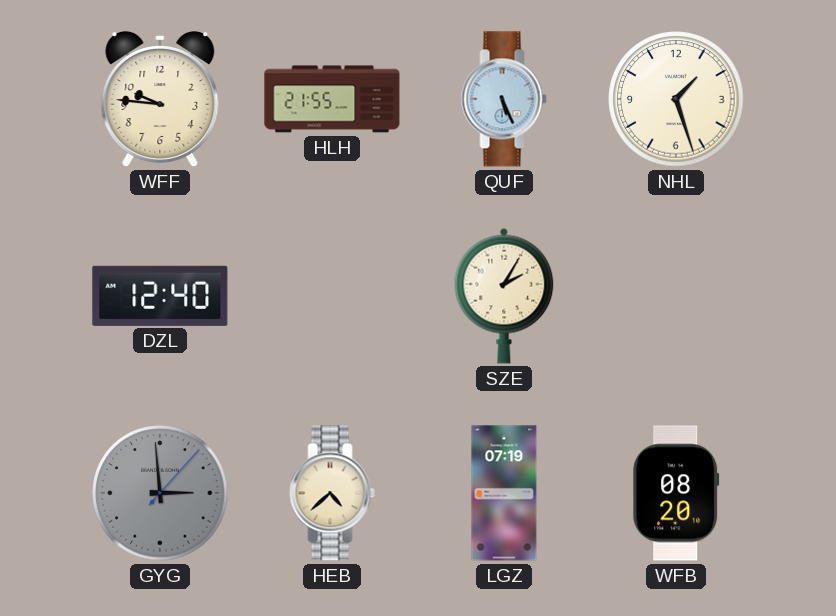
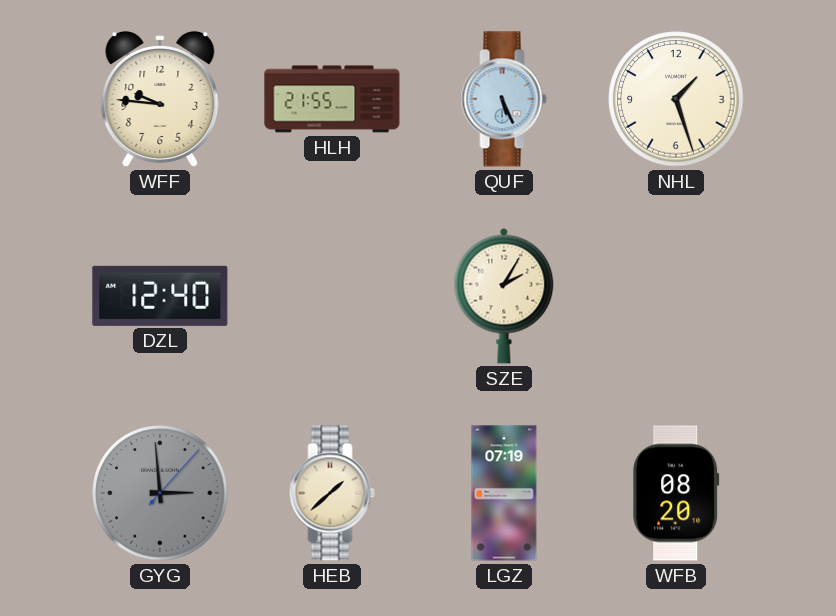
HEB: 4:38 -> 1:38 (332, 493)
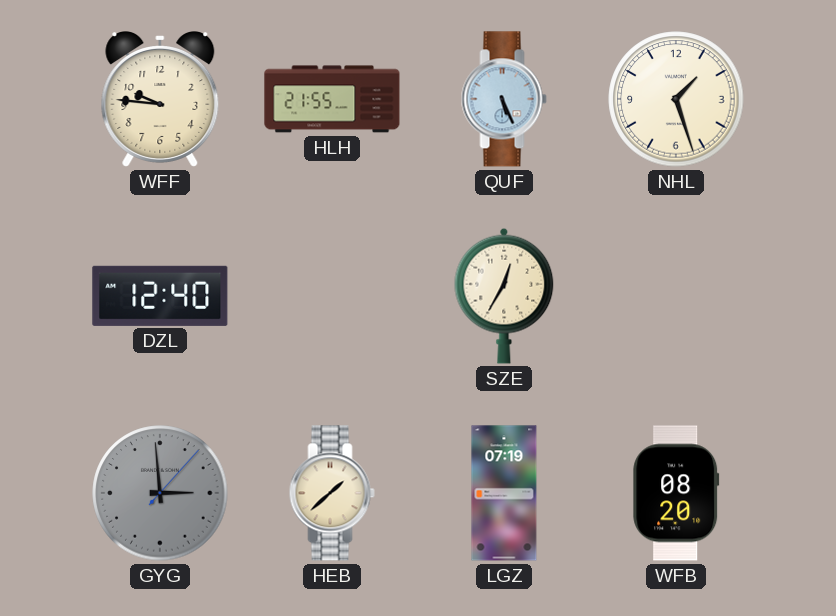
SZE: 2:05 -> 12:35 (504, 296)
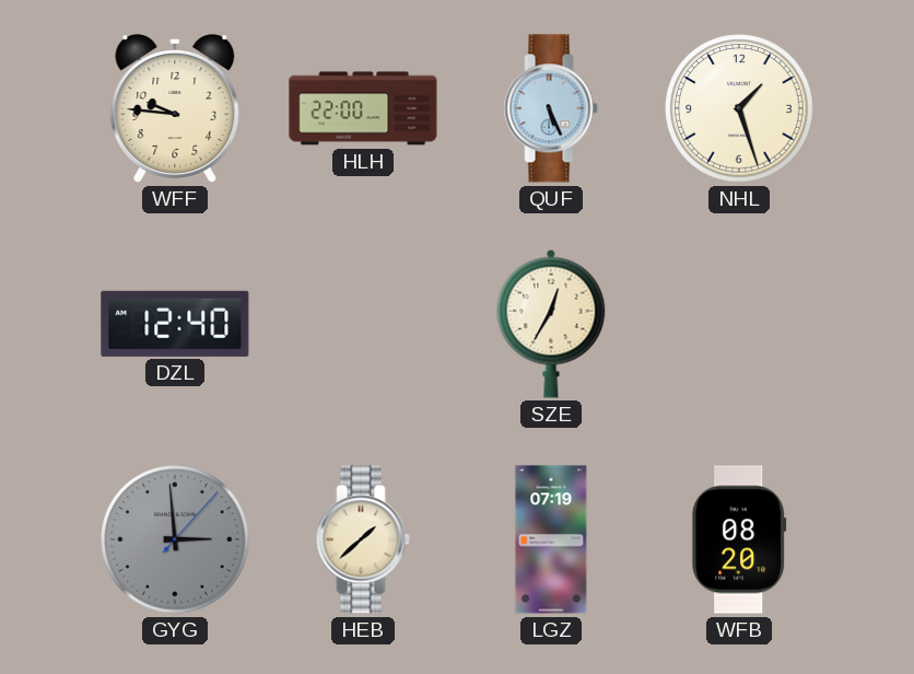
HLH: 21:55 -> 22:00 (363, 108)
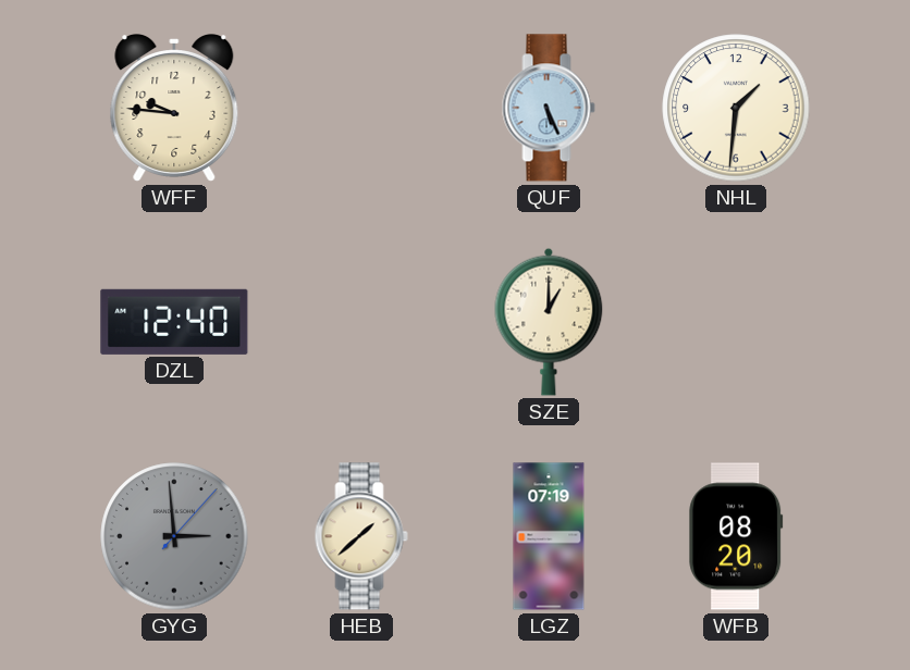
HLH: 22:00 -> none (363, 108)
NHL: 1:27 -> 1:31 (736, 108)
SZE: 12:35 -> 1:00 (549, 322)
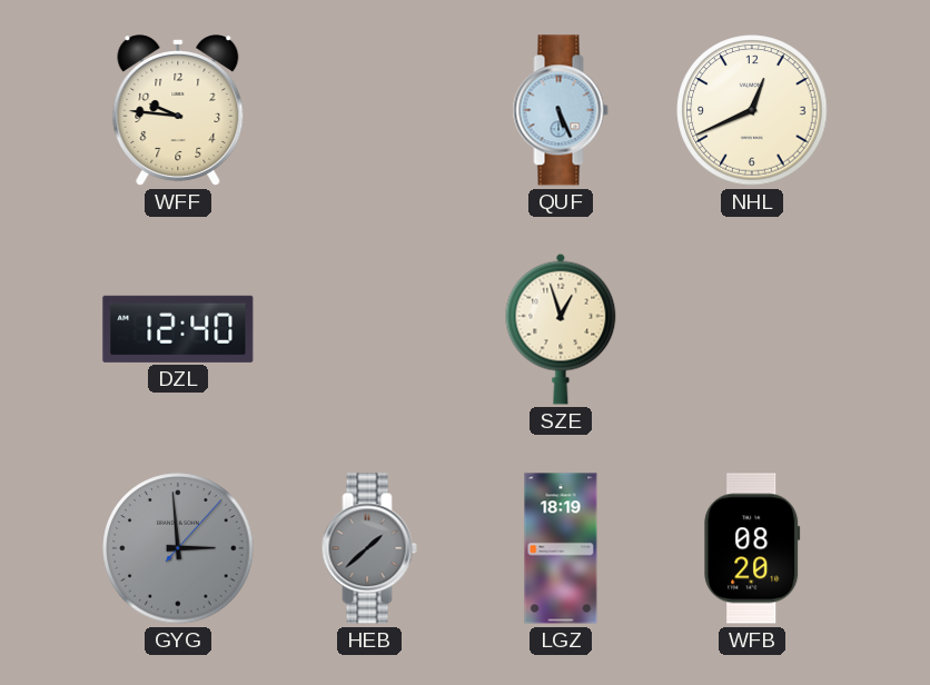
NHL: 1:31 -> 12:41 (752, 110)
SZE: 1:00 -> 12:57 (561, 329)
HEB dial: cream -> grey (369, 548)
LGZ: 07:19 -> 18:19 (561, 548)
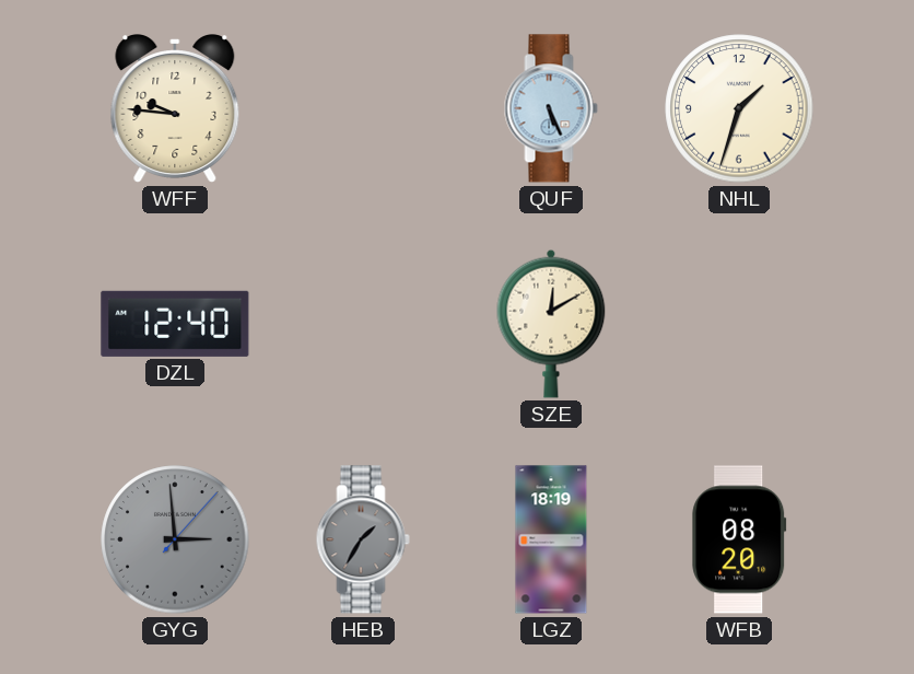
NHL: 12:41 -> 1:33 (739, 108)
SZE: 12:57 -> 12:10 (551, 324)
HEB: 1:38 -> 1:35 (363, 539)
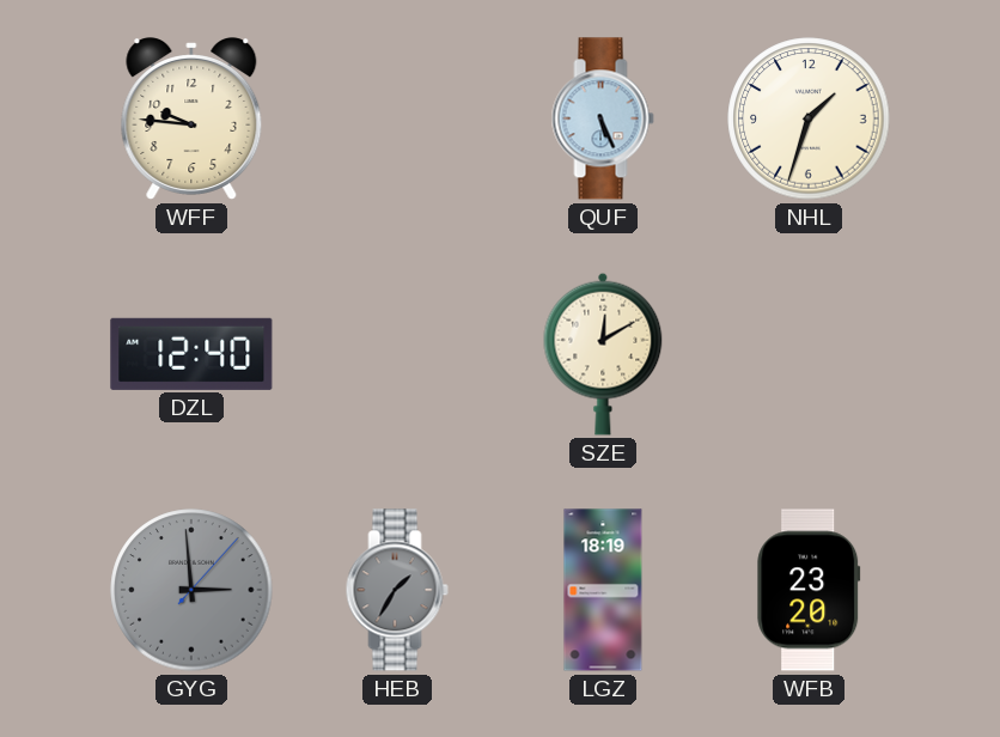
WFB: 08:20 -> 23:20 (809, 590)
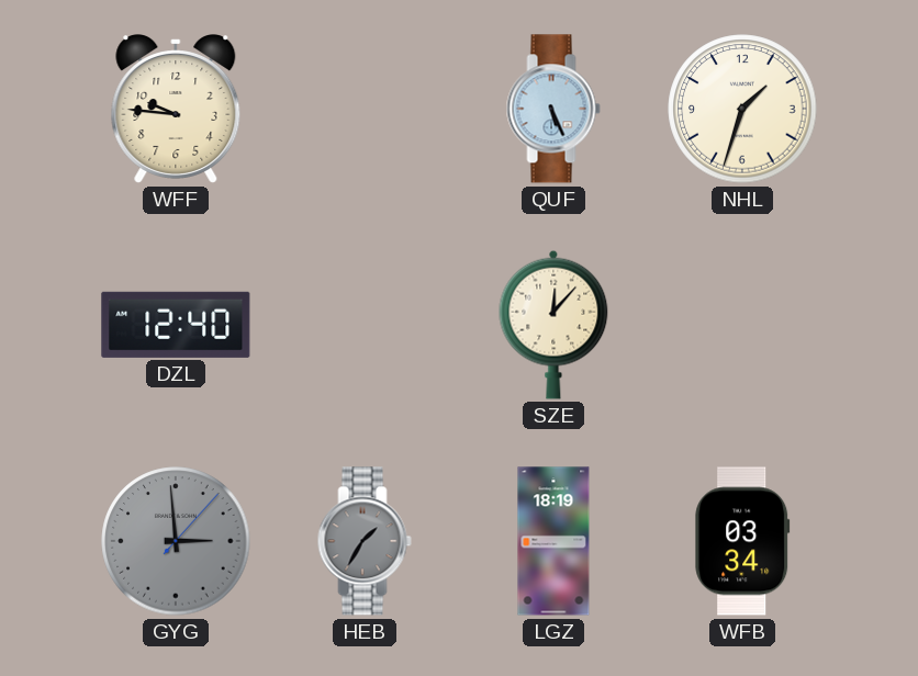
SZE: 12:10 -> 12:07 (553, 325)
WFB: 23:20 -> 03:34 (742, 541)
